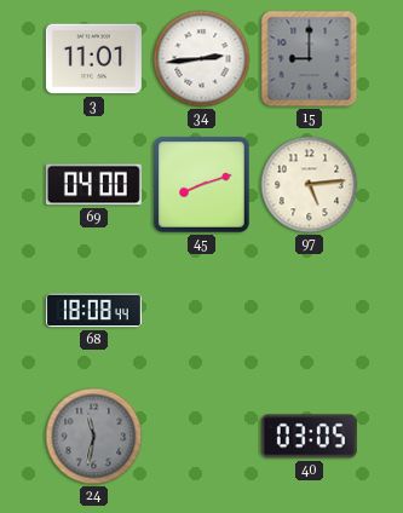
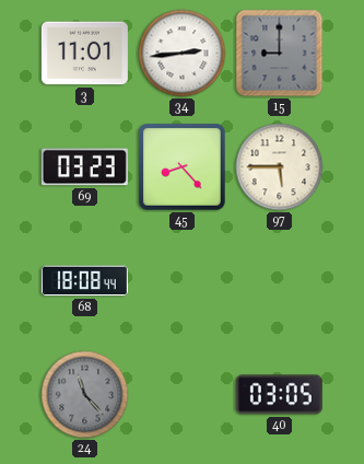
69: 04:00 -> 03:23 (84, 167)
45: 8:12 -> 8:23 (183, 167)
97: 5:14 -> 5:45 (280, 167)
24: 11:32 -> 11:23 (85, 395)
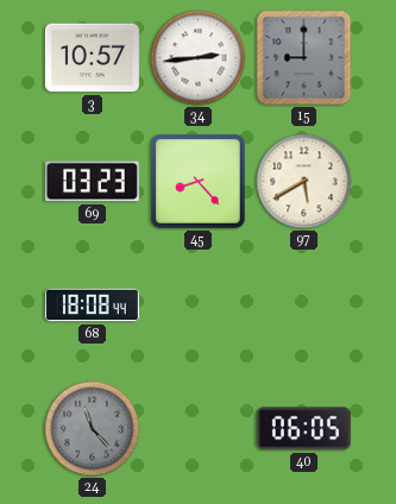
3: 11:01 -> 10:57 (92, 58)
97: 5:45 -> 5:40 (304, 182)
40: 03:05 -> 06:05 (303, 429)
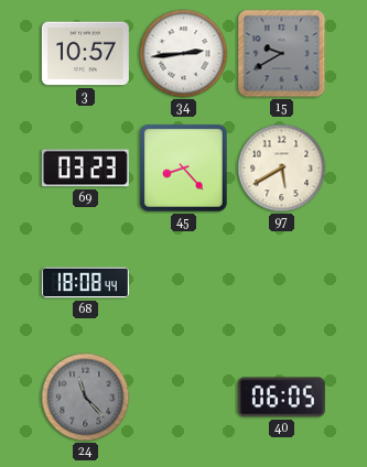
15: 9:00 -> 9:40 (282, 54)
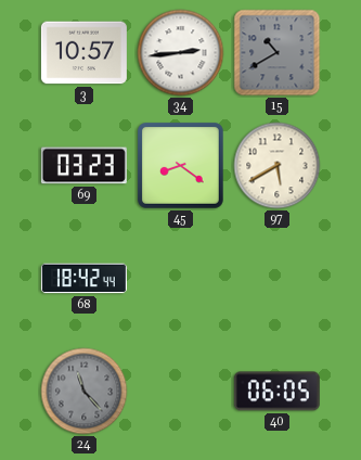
15: 9:40 -> 10:40 (278, 53)
45: 8:23 -> 8:21 (181, 166)
68: 18:08 -> 18:42 (83, 279)
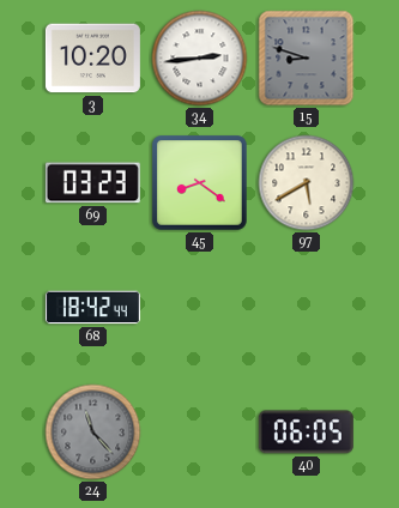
3: 10:57 -> 10:20 (92, 59)
15: 10:40 -> 8:48 (307, 59)
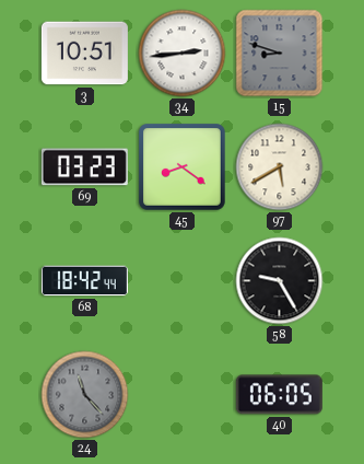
3: 10:20 -> 10:51 (84, 54)
58: none -> 9:25 (280, 281)
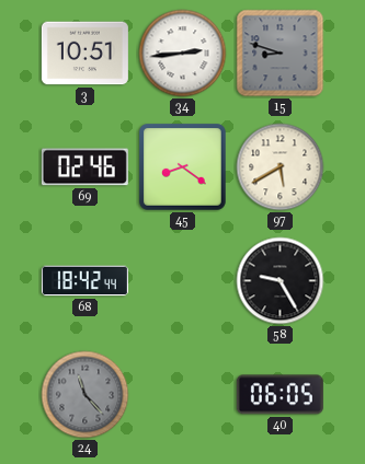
69: 03:23 -> 02:46 (84, 167)
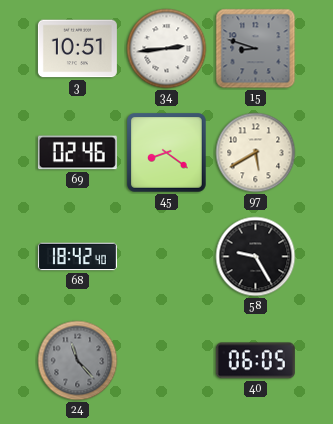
68: 18:42:44 -> 18:42:40 (77, 257)
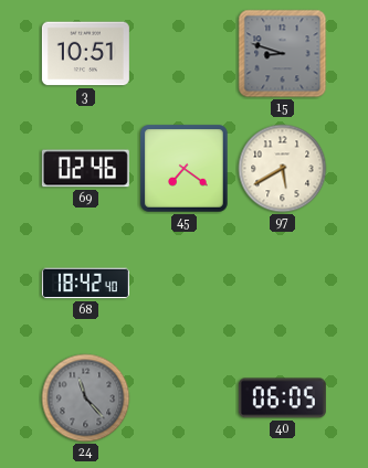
34: 2:44 -> none (167, 49)
45: 8:21 -> 7:21 (185, 169)
58: 9:25 -> none (256, 257)
